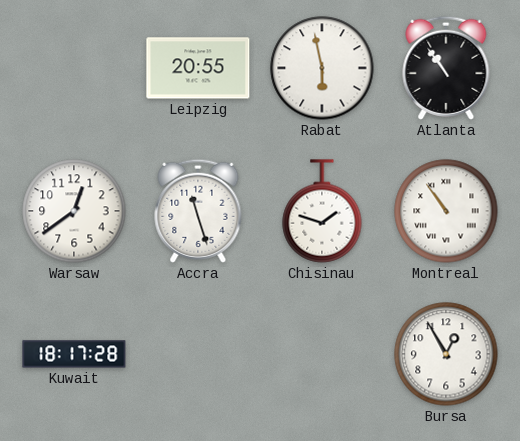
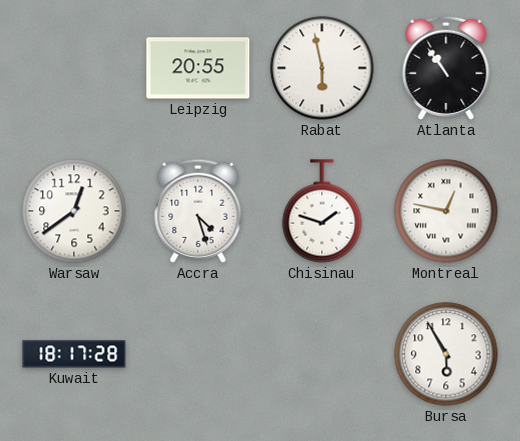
Accra: 11:27 -> 4:27 (198, 211)
Montreal: 10:54 -> 12:47 (446, 211)
Bursa: 12:55 -> 5:55 (446, 354)
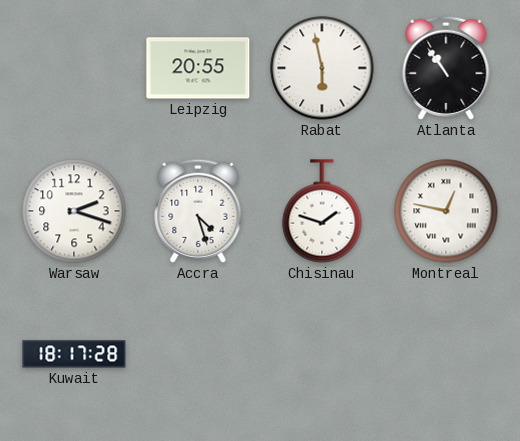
Warsaw: 12:39 -> 2:18 (74, 211)
Bursa: 5:55 -> none (446, 354)
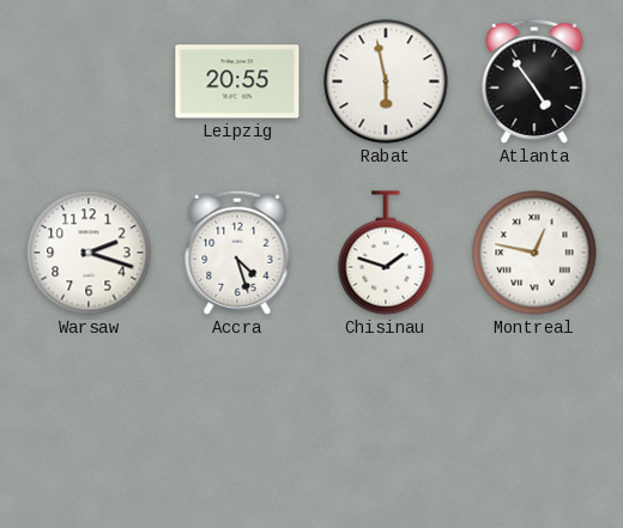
Atlanta: 10:54 -> 4:54 (534, 81)
Kuwait: 18:17 -> none (74, 354)
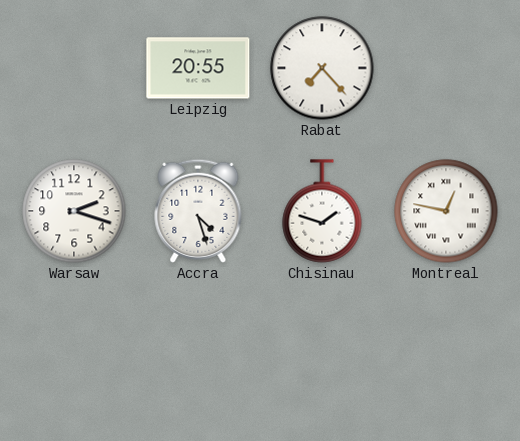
Rabat: 5:58 -> 7:23 (322, 68)
Atlanta: 4:54 -> none (534, 81)
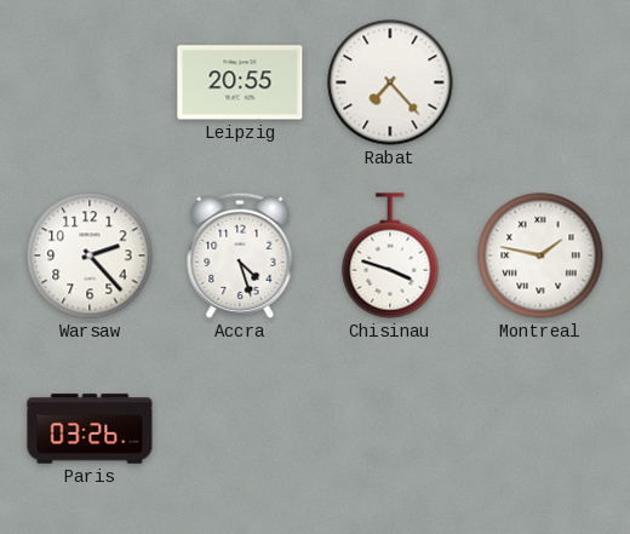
Warsaw: 2:18 -> 2:23 (90, 255)
Chisinau: 1:48 -> 3:48 (390, 255)
Montreal: 12:47 -> 1:47 (540, 255)
Paris: none -> 03:26 (90, 429)
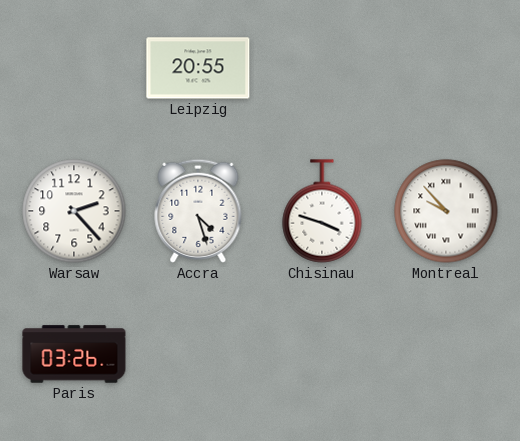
Rabat: 7:23 -> none (390, 82)
Montreal: 1:47 -> 9:53 (446, 211)
